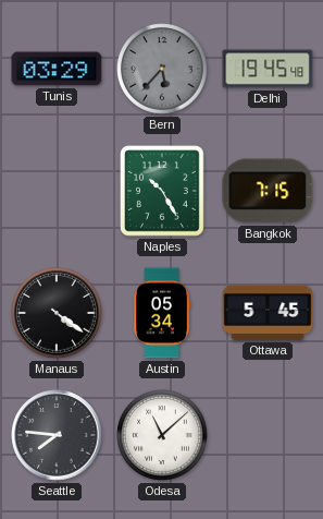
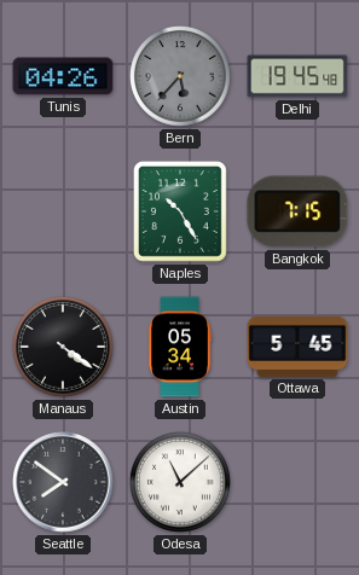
Tunis: 03:29 -> 04:26 (63, 76)
Seattle: 7:46 -> 7:51 (63, 482)
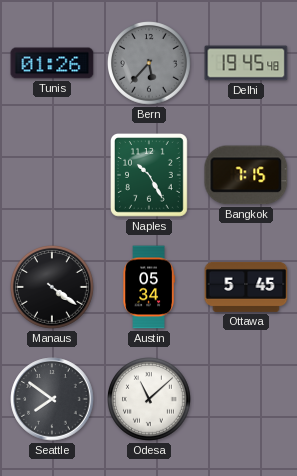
Tunis: 04:26 -> 01:26 (52, 63)
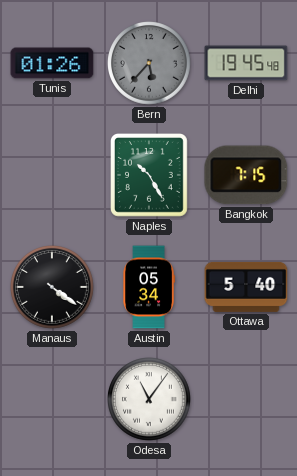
Ottawa: 5:45 -> 5:40 (246, 287)
Seattle: 7:51 -> none (52, 399)
Odesa: 11:08 -> 11:06 (150, 400)
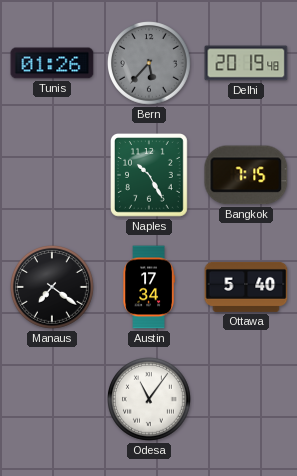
Delhi: 19:45 -> 20:19 (246, 63)
Manaus: 4:21 -> 7:21 (53, 288)
Austin: 05:34 -> 17:34 (149, 287)
